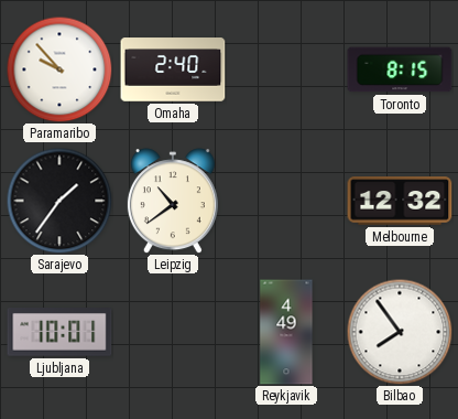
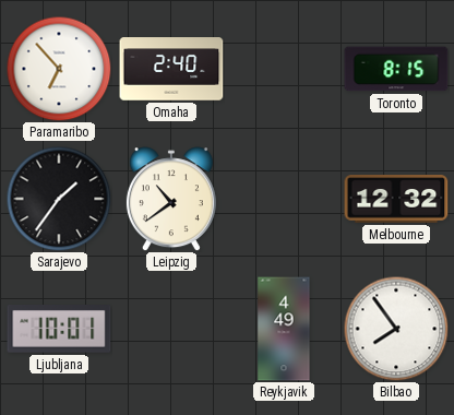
Paramaribo: 9:53 -> 6:53 (59, 69)
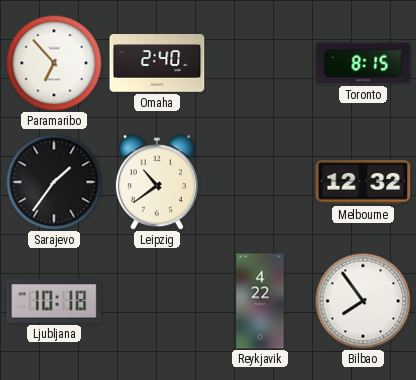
Ljubljana: 10:01 -> 10:18 (54, 302)
Reykjavik: 4:49 -> 4:22 (260, 301)
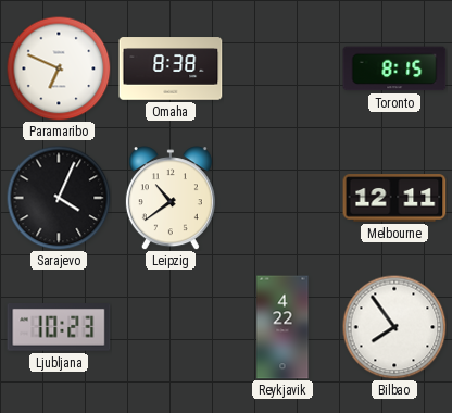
Paramaribo: 6:53 -> 6:49 (59, 68)
Omaha: 2:40 -> 8:38 (171, 68)
Sarajevo: 1:36 -> 4:04 (59, 198)
Melbourne: 12:32 -> 12:11 (394, 198)
Ljubljana: 10:18 -> 10:23 (59, 328)
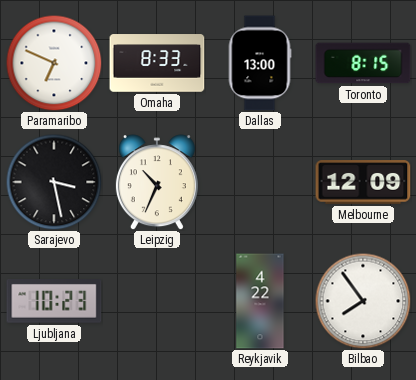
Omaha: 8:38 -> 8:33 (157, 63)
Dallas: none -> 13:00 (260, 63)
Sarajevo: 4:04 -> 3:28 (54, 182)
Leipzig: 10:39 -> 10:34 (157, 182)
Melbourne: 12:11 -> 12:09 (363, 182)
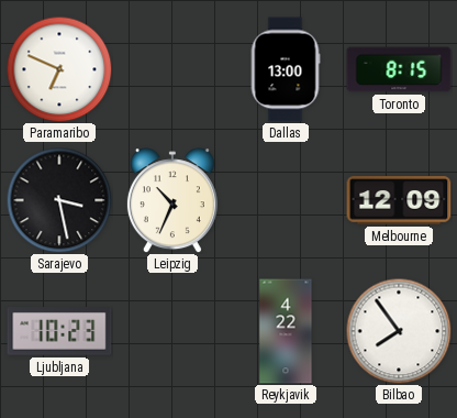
Omaha: 8:33 -> none (157, 63)
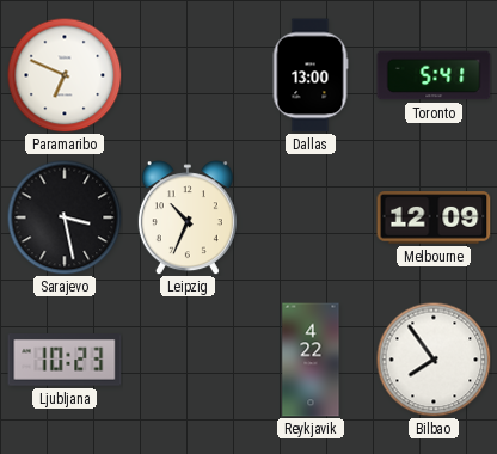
Toronto: 8:15 -> 5:41 (434, 75)
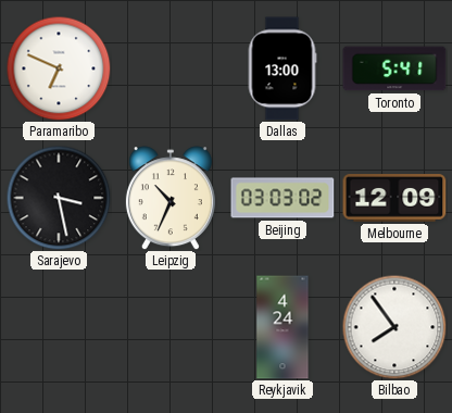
Beijing: none -> 03:03 (282, 198)
Ljubljana: 10:23 -> none (65, 361)
Reykjavik: 4:22 -> 4:24 (282, 327)
